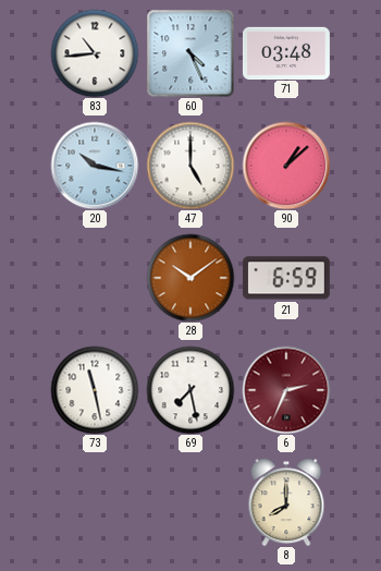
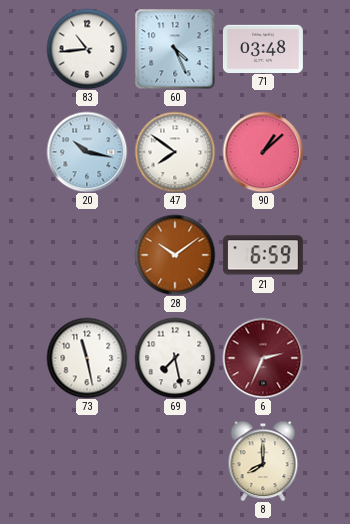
47: 5:00 -> 7:51 (175, 152)
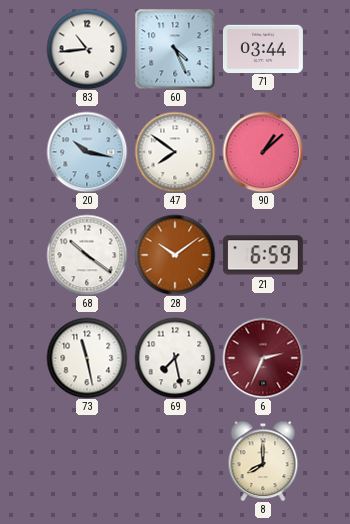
71: 03:48 -> 03:44 (263, 48)
68: none -> 10:21 (87, 255)
